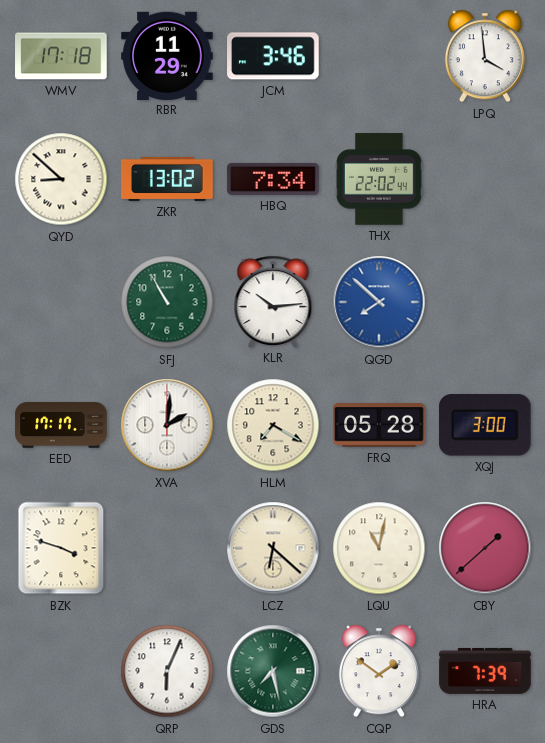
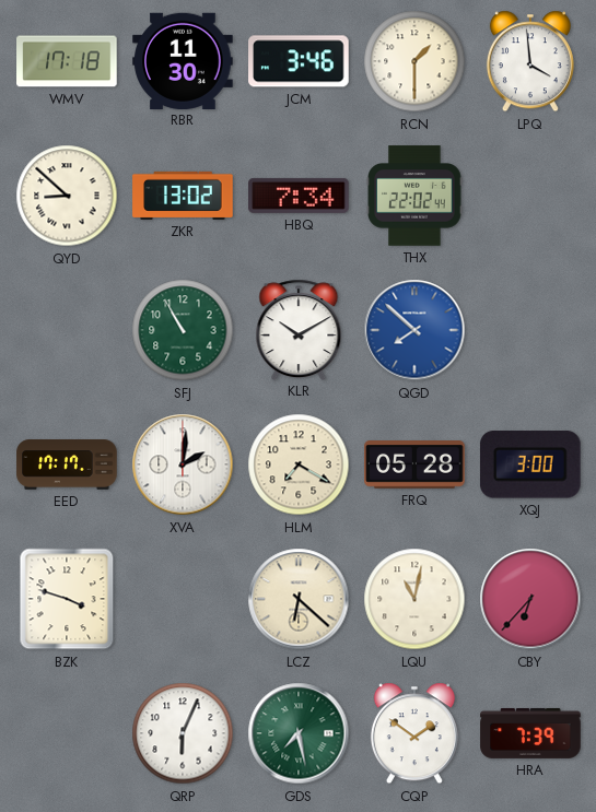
RBR: 11:29 -> 11:30 (183, 60)
RCN: none -> 1:30 (414, 61)
KLR: 10:14 -> 10:10 (299, 329)
CBY: 1:38 -> 6:37 (530, 599)
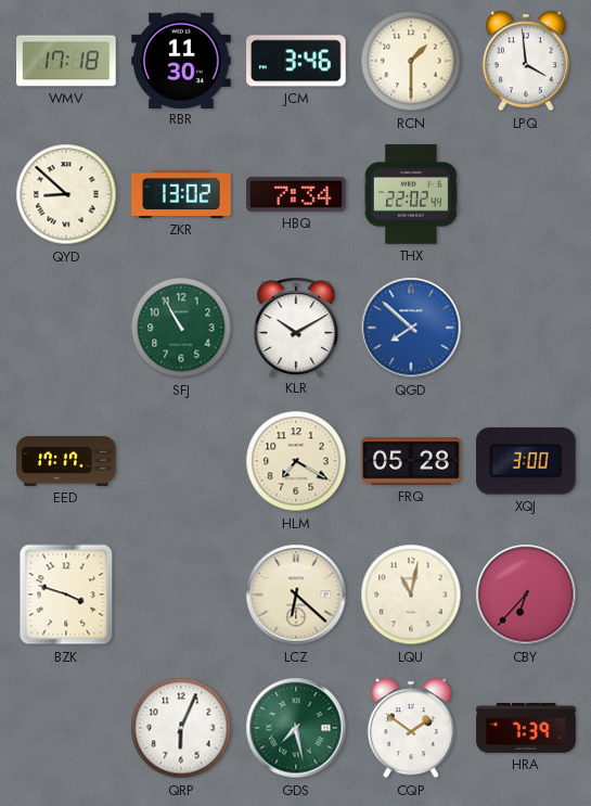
XVA: 2:01 -> none (183, 464)
